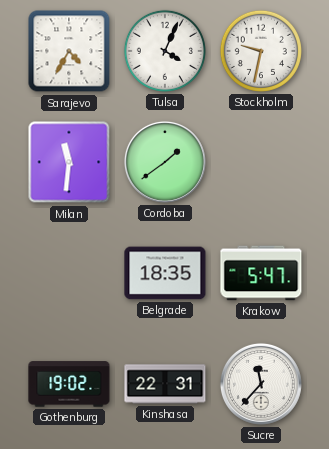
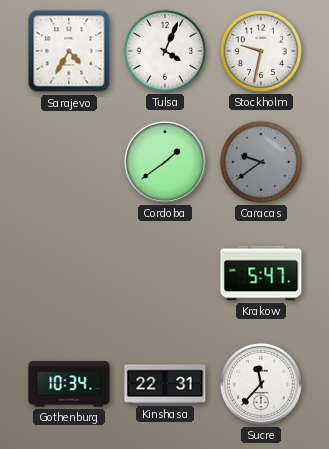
Milan: 11:31 -> none (69, 162)
Caracas: none -> 9:39 (261, 162)
Belgrade: 18:35 -> none (165, 273)
Gothenburg: 19:02 -> 10:34 (69, 384)
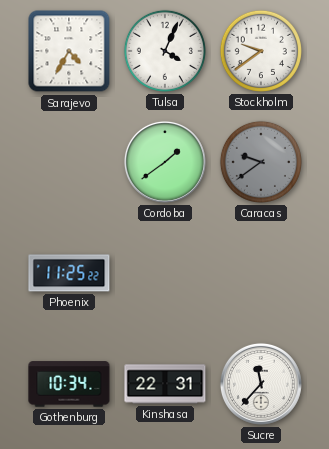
Stockholm: 9:32 -> 9:39 (261, 51)
Phoenix: none -> 11:25 (69, 273)
Krakow: 5:47 -> none (261, 273)
